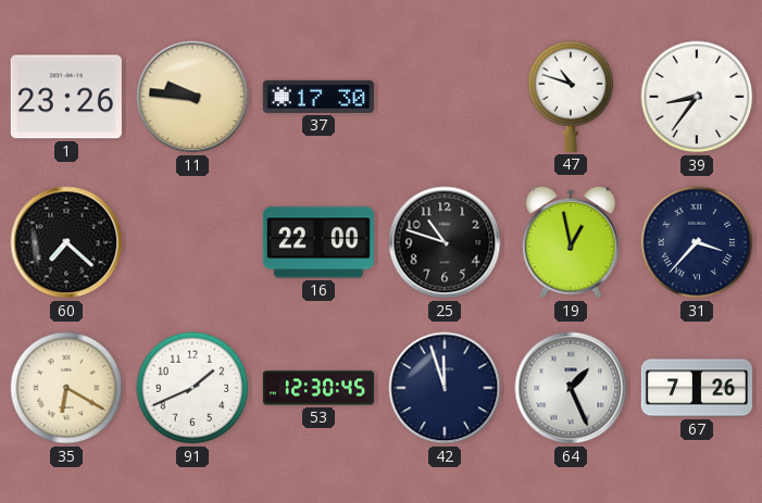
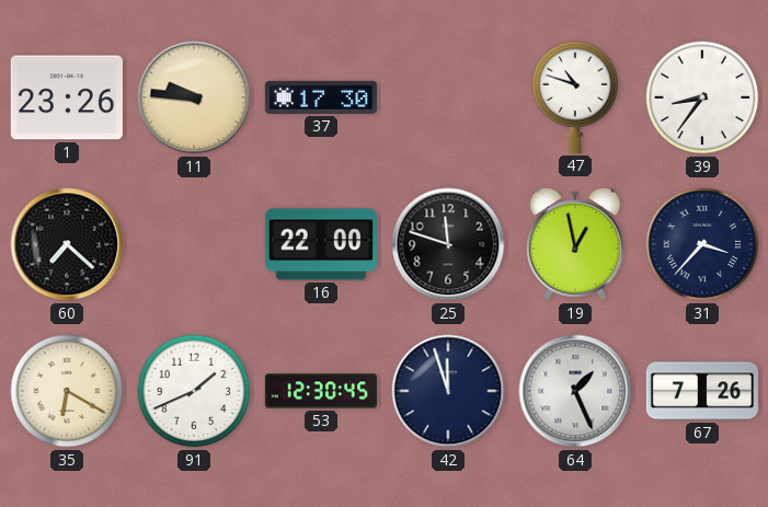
25: 10:48 -> 11:48 (448, 244)
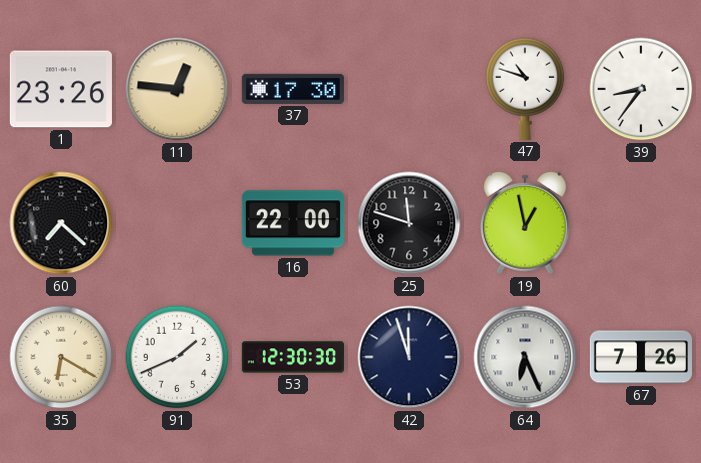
11: 9:46 -> 12:46 (177, 89)
31: 3:37 -> none (702, 244)
53: 12:30:45 -> 12:30:30 (293, 357)
64: 1:26 -> 6:26 (525, 357)
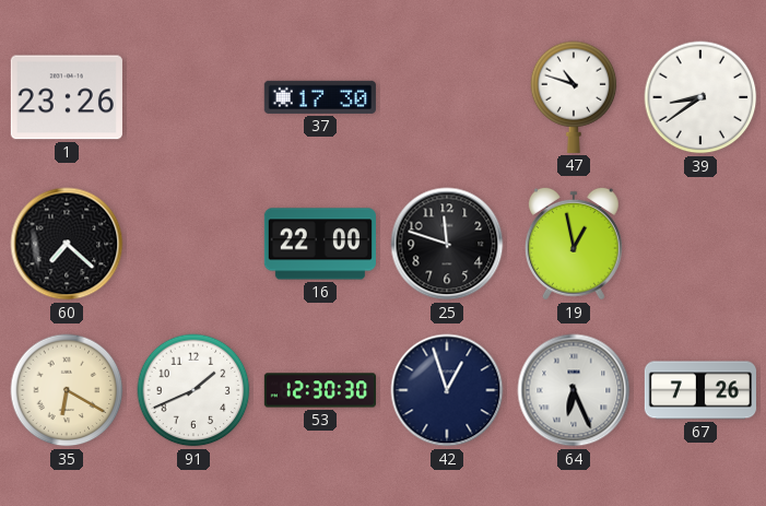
11: 12:46 -> none (177, 89)
39: 8:36 -> 8:39 (700, 97)
42: 11:57 -> 12:57 (447, 390)
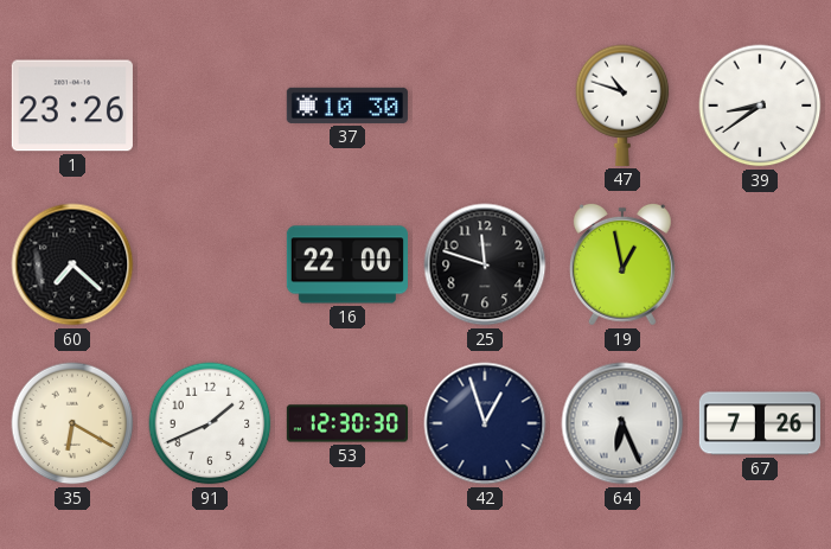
37: 17:30 -> 10:30 (347, 106)
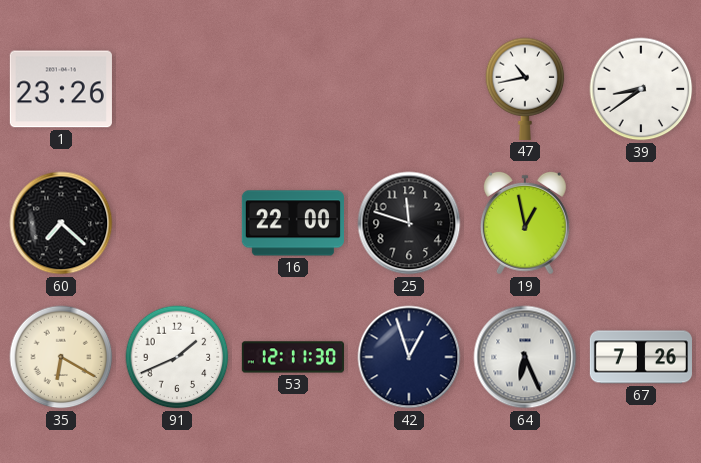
37: 10:30 -> none (347, 106)
47: 10:48 -> 10:43 (525, 89)
53: 12:30 -> 12:11 (293, 357)
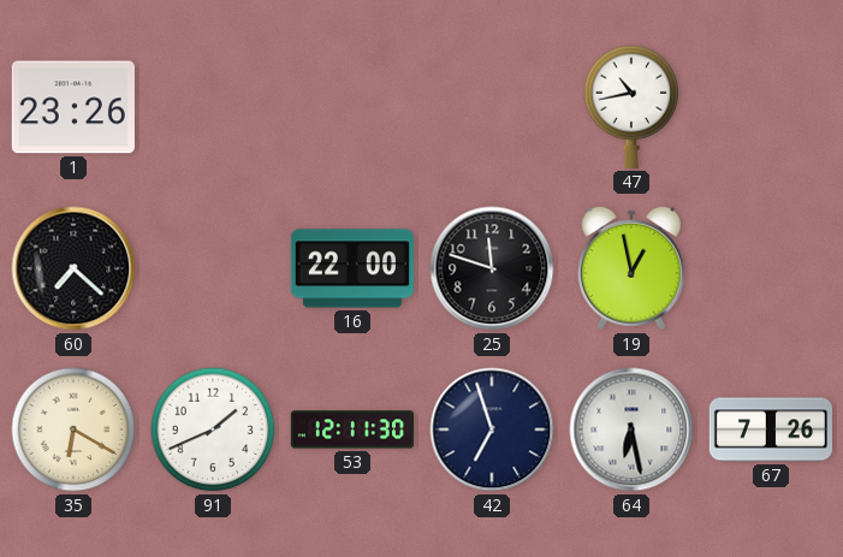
39: 8:39 -> none (641, 89)
42: 12:57 -> 6:57 (492, 429)
64: 6:26 -> 6:28 (631, 429)
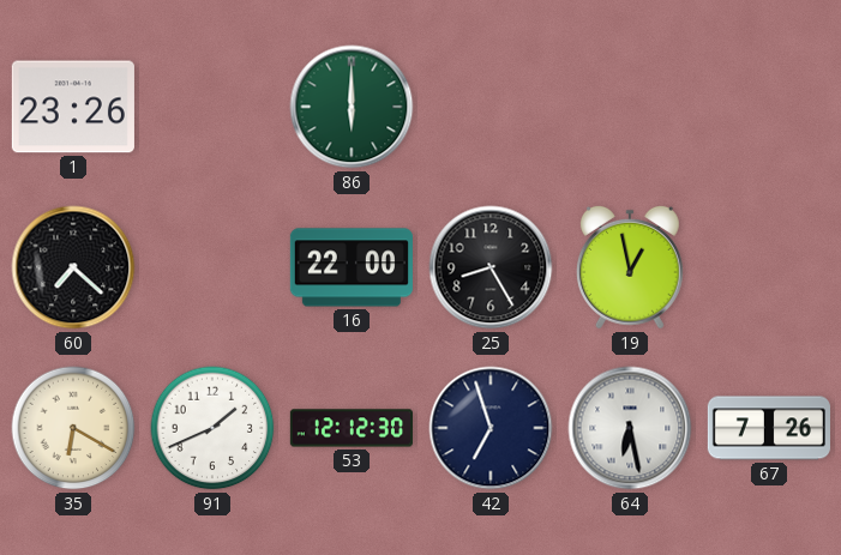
86: none -> 6:00 (352, 107)
47: 10:43 -> none (631, 107)
25: 11:48 -> 8:25 (491, 267)
53: 12:11 -> 12:12 (352, 428)
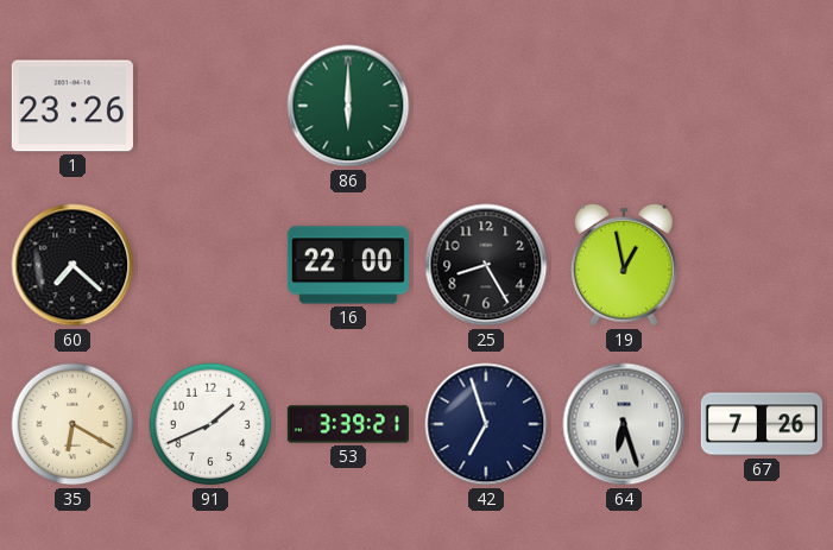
53: 12:12 -> 3:39 (348, 424)
64: 6:28 -> 6:27 (624, 424)
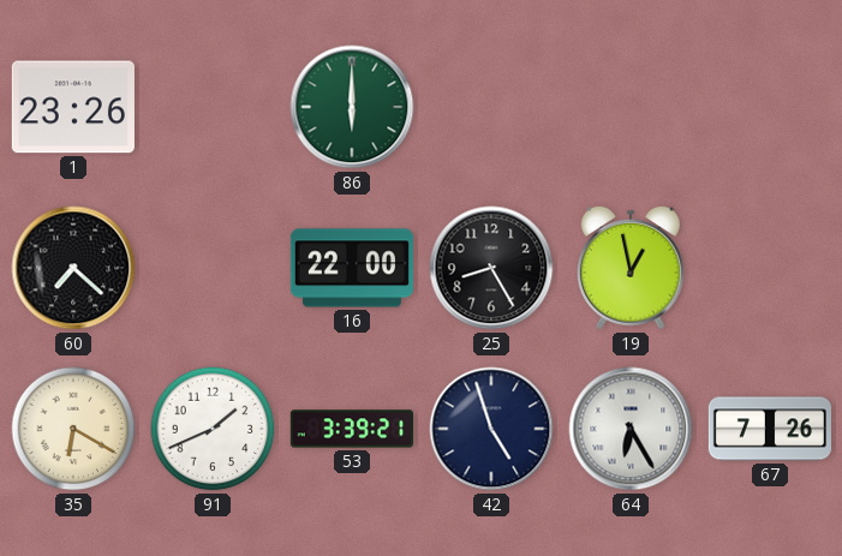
42: 6:57 -> 4:57 (491, 429)
64: 6:27 -> 6:25 (631, 429)
